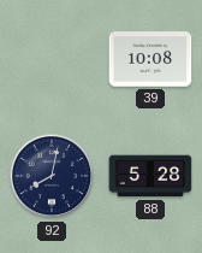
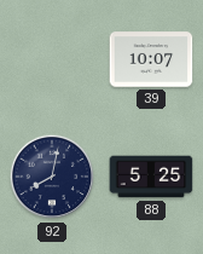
39: 10:08 -> 10:07 (151, 59)
88: 5:28 -> 5:25 (151, 177)
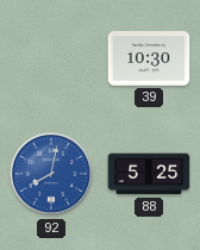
39: 10:07 -> 10:30 (149, 58)
92 dial: navy -> blue (51, 174)
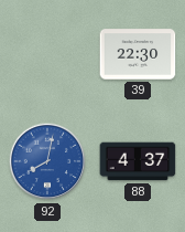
39: 10:30 -> 22:30 (138, 54)
88: 5:25 -> 4:37 (138, 161)
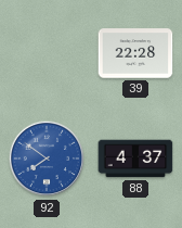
39: 22:30 -> 22:28 (135, 53)
92: 8:02 -> 7:51 (47, 159)
